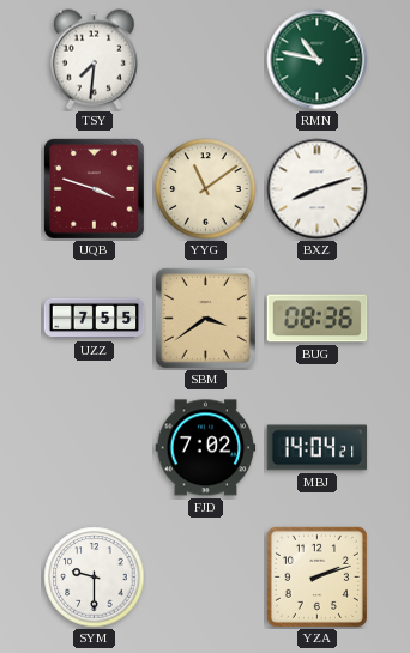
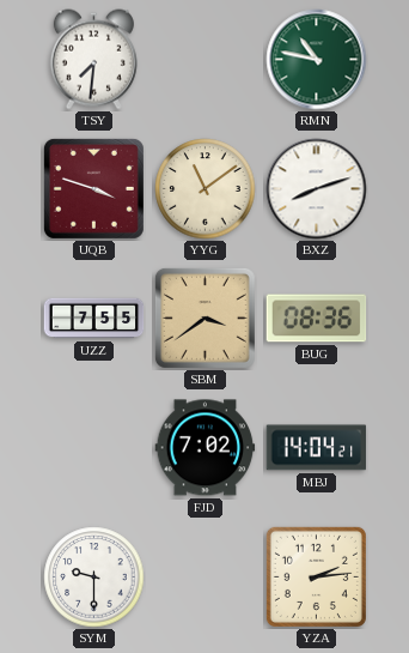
YZA: 2:12 -> 2:14 (316, 576)
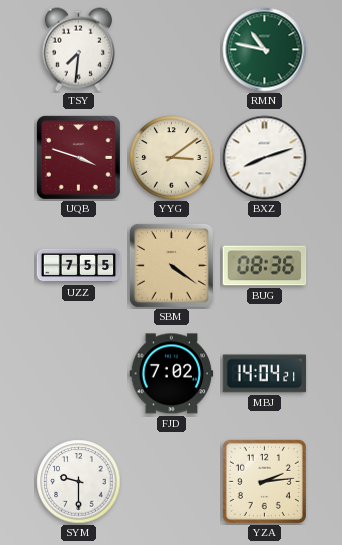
YYG: 11:09 -> 3:09 (172, 158)
SBM: 3:39 -> 4:21 (171, 265)
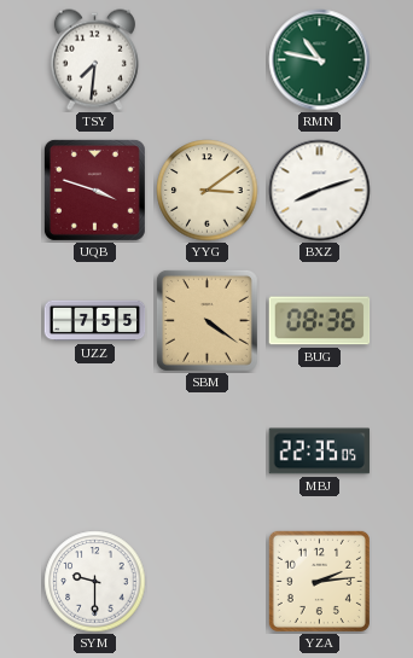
FJD: 7:02 -> none (172, 374)
MBJ: 14:04 -> 22:35 (320, 452)
